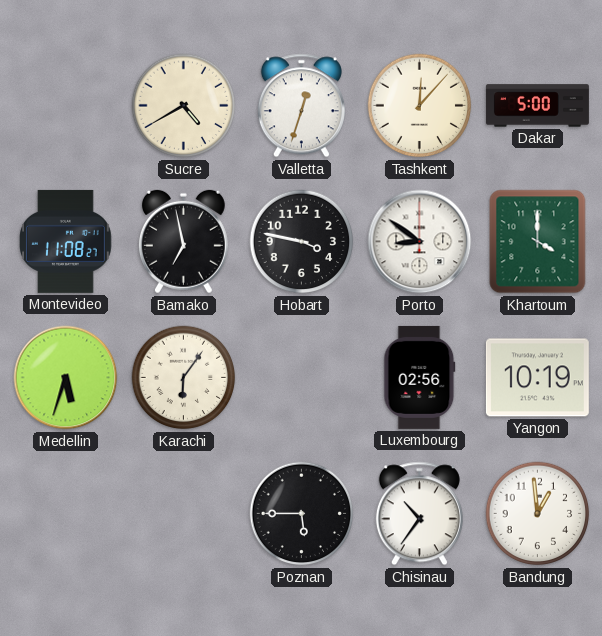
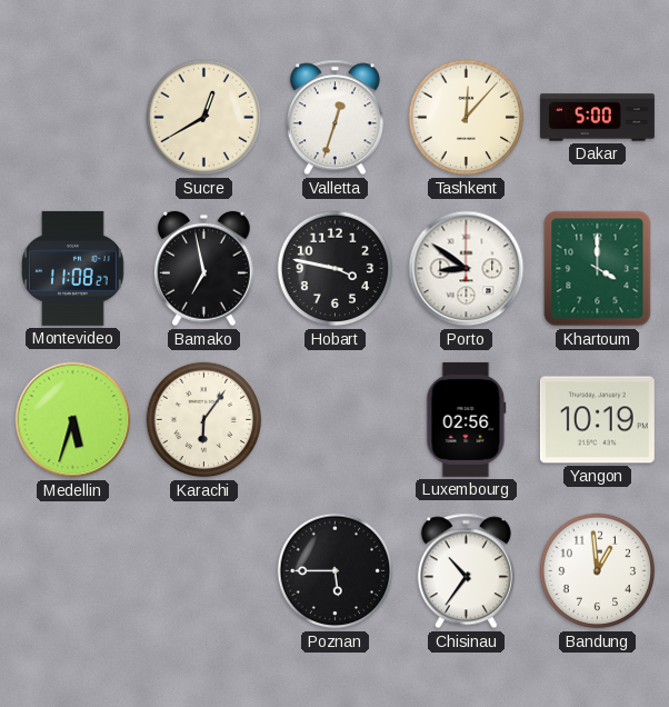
Sucre: 4:40 -> 12:40 (204, 118)
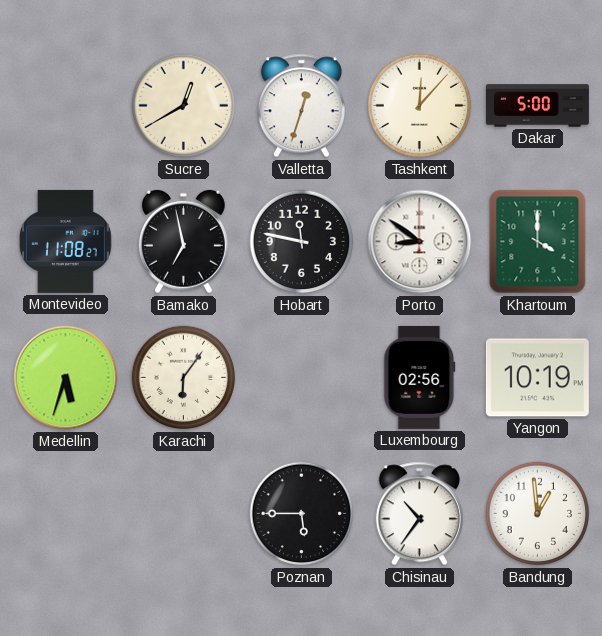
Hobart: 3:47 -> 11:47 (302, 242)
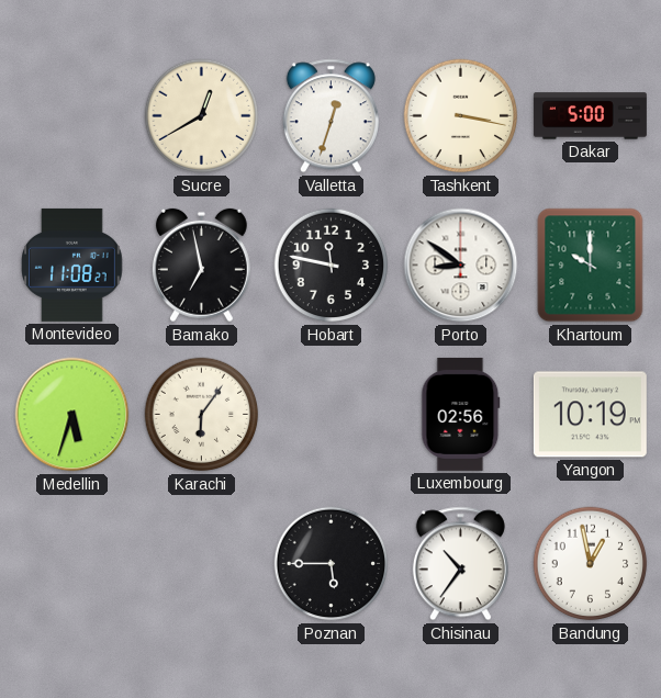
Tashkent: 12:07 -> 3:17 (461, 116)
Khartoum: 4:00 -> 10:00 (591, 266)
Bandung: 12:59 -> 12:58 (591, 564)
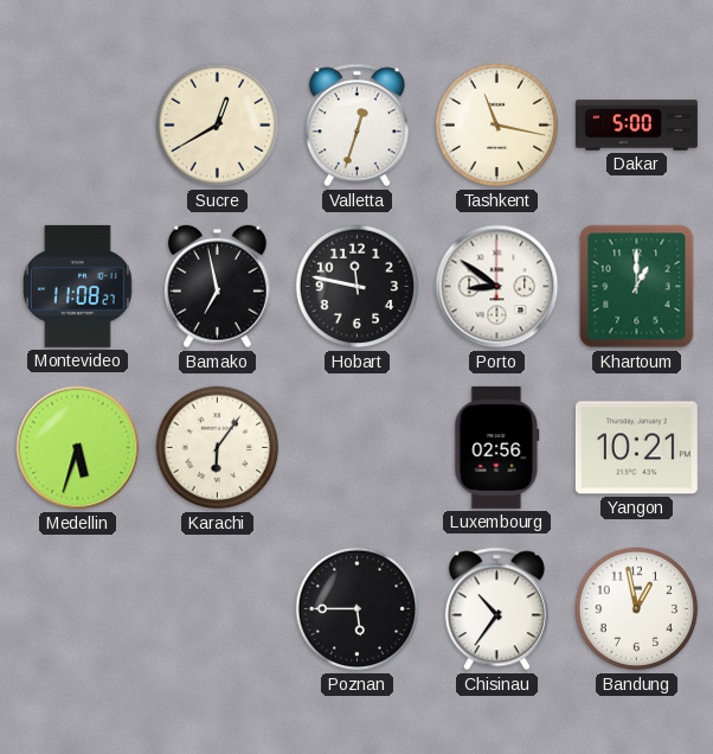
Tashkent: 3:17 -> 11:17 (497, 126)
Khartoum: 10:00 -> 1:00 (637, 287)
Yangon: 10:19 -> 10:21 (636, 448)
